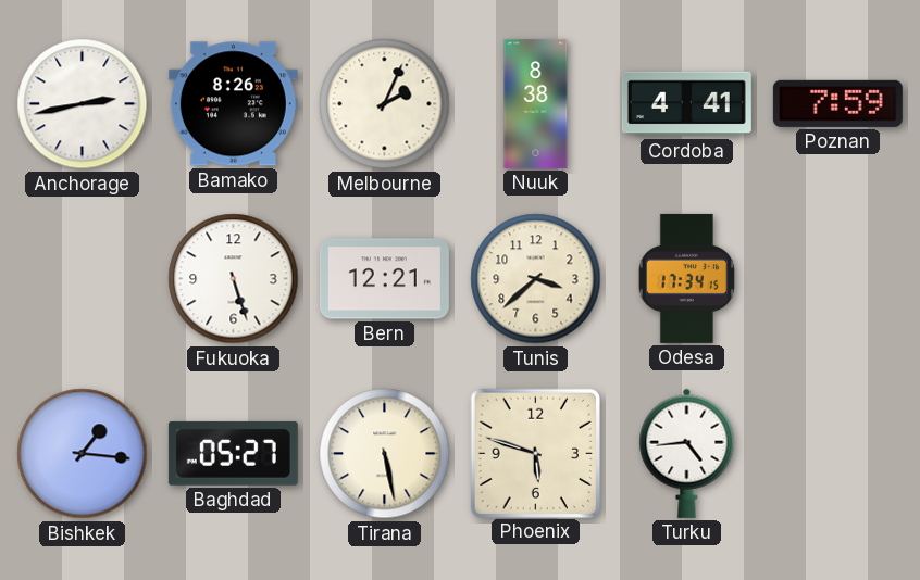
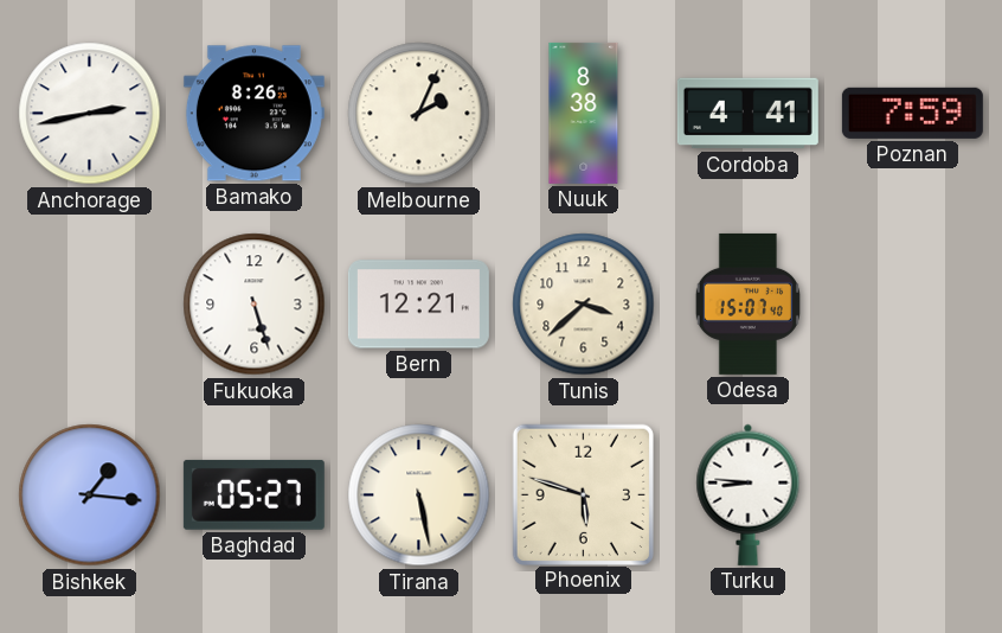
Odesa: 17:34 -> 15:07 (747, 303)
Turku: 4:44 -> 8:46 (749, 494)
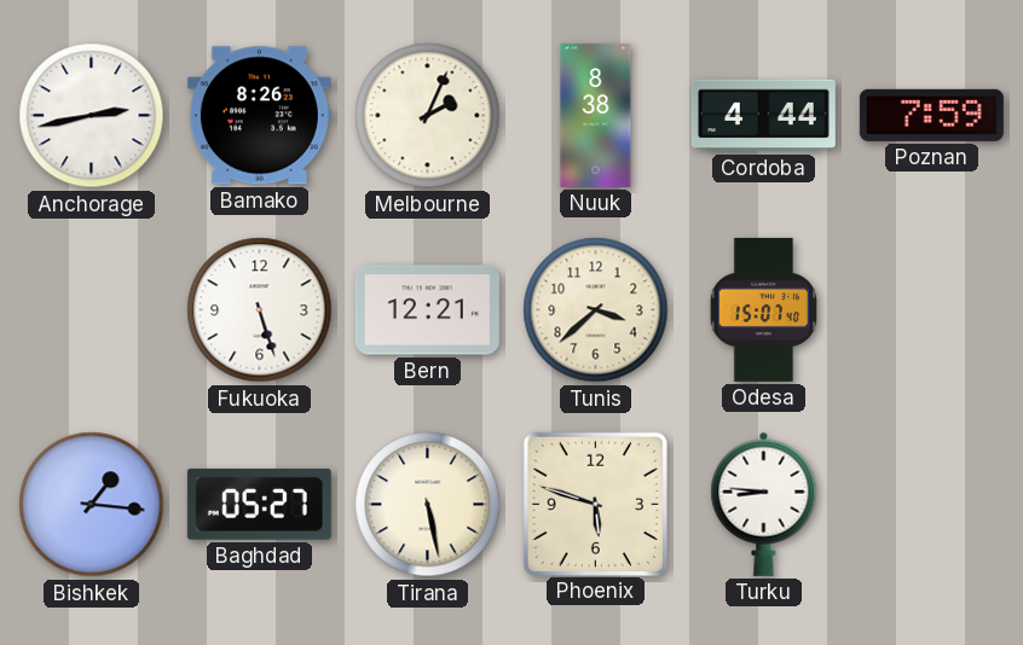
Cordoba: 4:41 -> 4:44 (763, 116)
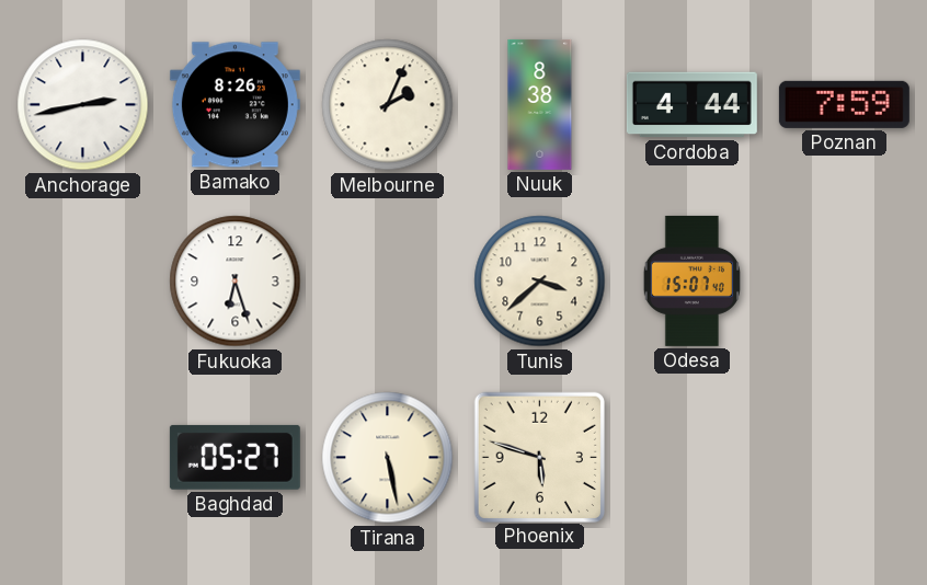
Fukuoka: 5:27 -> 6:27 (236, 282)
Bern: 12:21 -> none (427, 310)
Bishkek: 1:16 -> none (92, 505)
Turku: 8:46 -> none (764, 504)
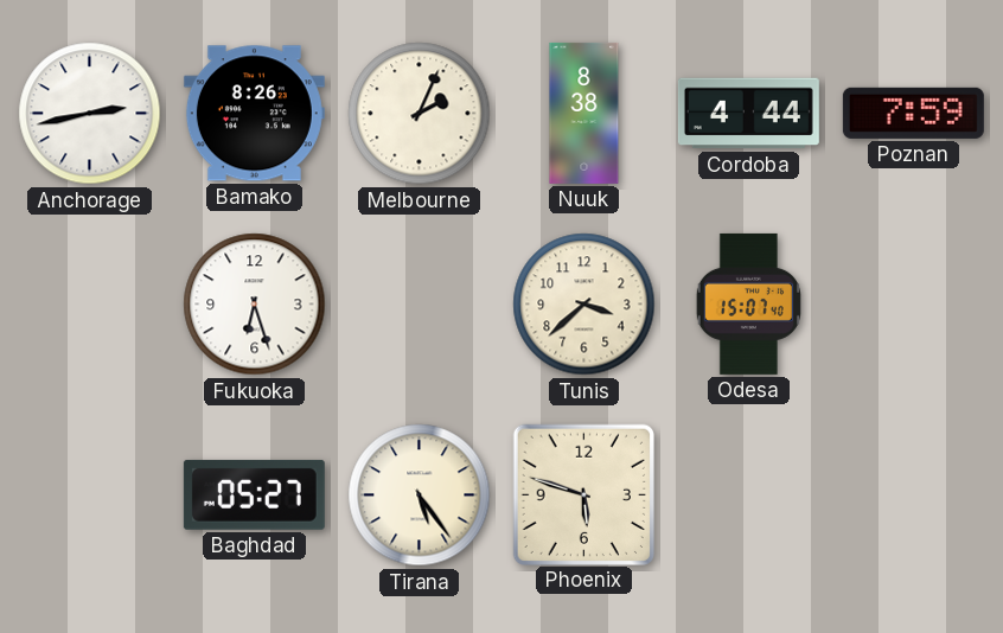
Tirana: 5:28 -> 5:24 (420, 495)
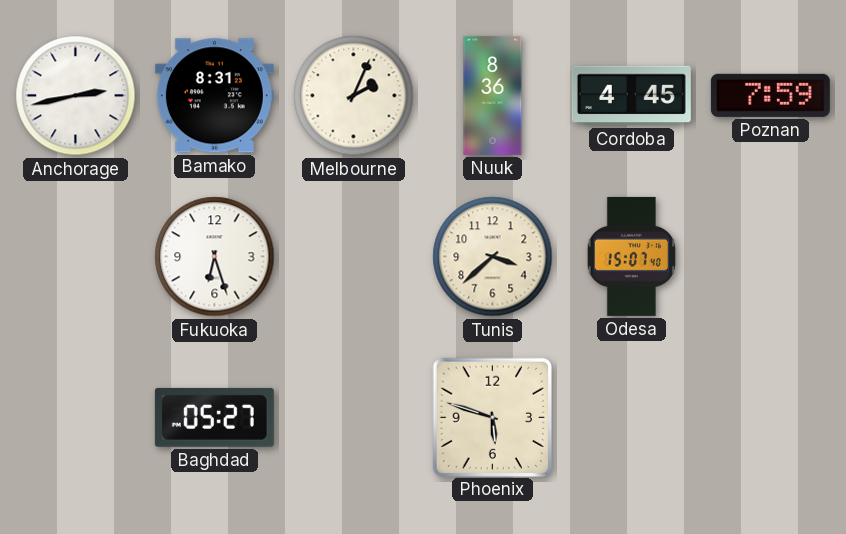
Bamako: 8:26 -> 8:31 (214, 96)
Nuuk: 8:38 -> 8:36 (493, 95)
Cordoba: 4:44 -> 4:45 (631, 96)
Tirana: 5:24 -> none (420, 495)
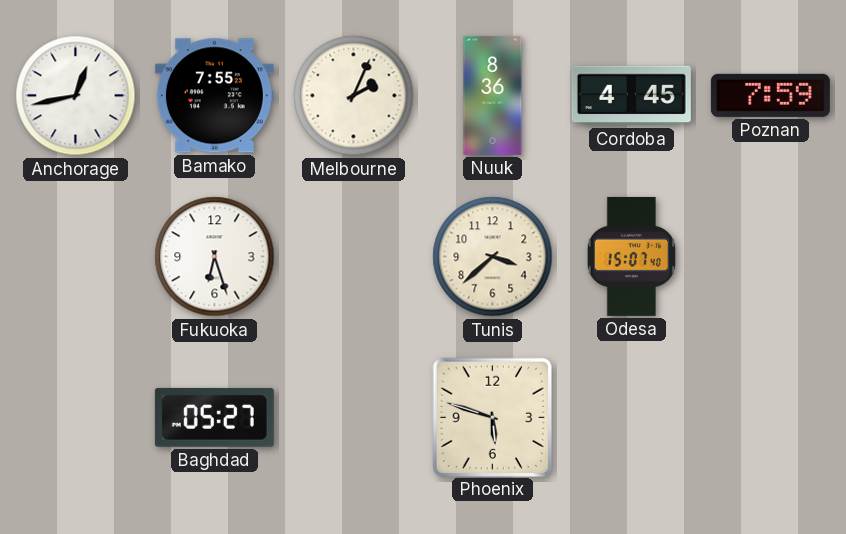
Anchorage: 2:43 -> 12:43 (76, 96)
Bamako: 8:31 -> 7:55 (214, 96)
